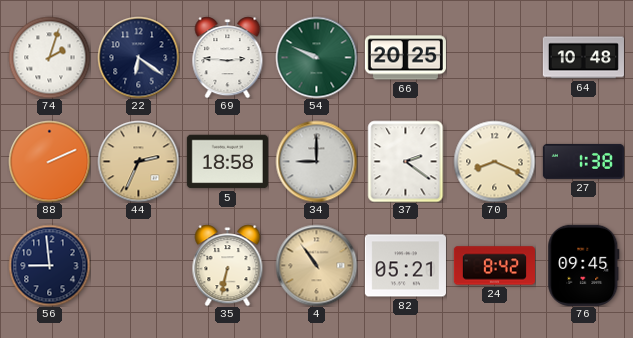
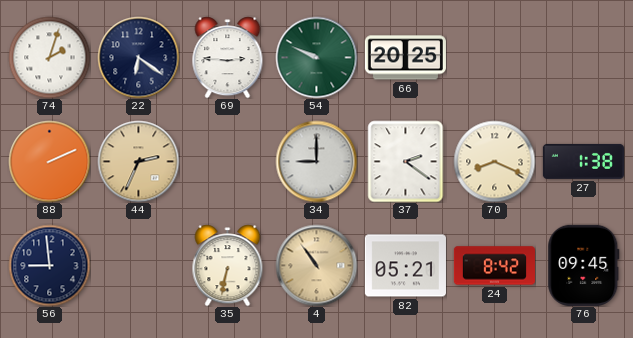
64: 10:48 -> none (583, 58)
5: 18:58 -> none (227, 162)
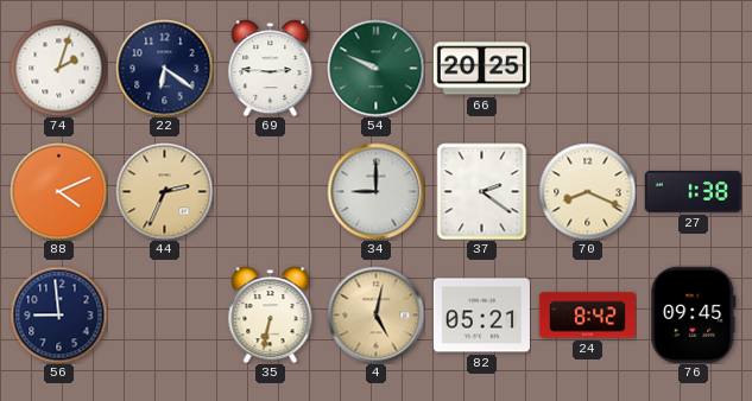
88: 2:11 -> 4:11 (58, 191)
4: 10:54 -> 5:02 (375, 314)
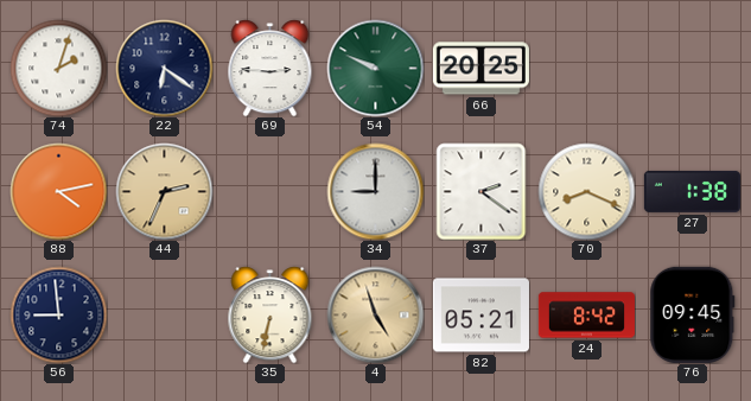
88: 4:11 -> 4:13 (58, 191)
4: 5:02 -> 4:57 (375, 314)
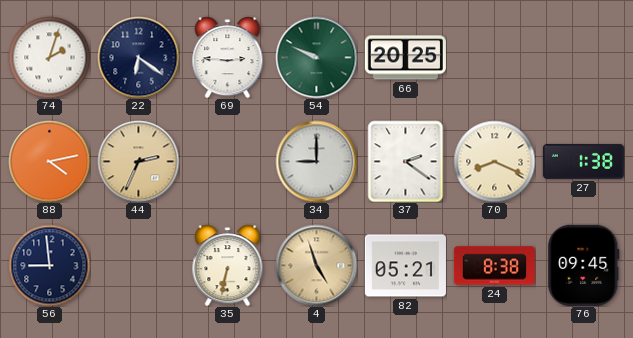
24: 8:42 -> 8:38 (494, 266)
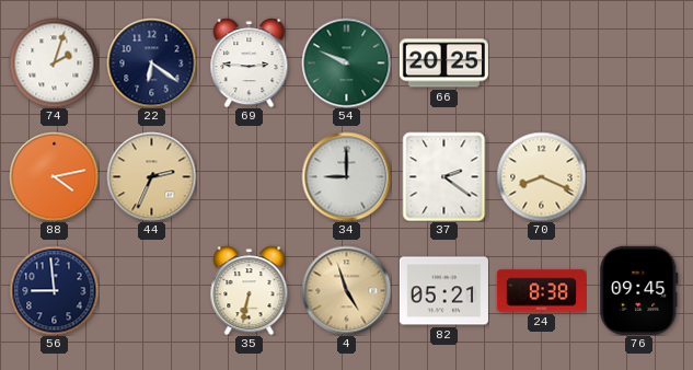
27: 1:38 -> none (583, 161)
